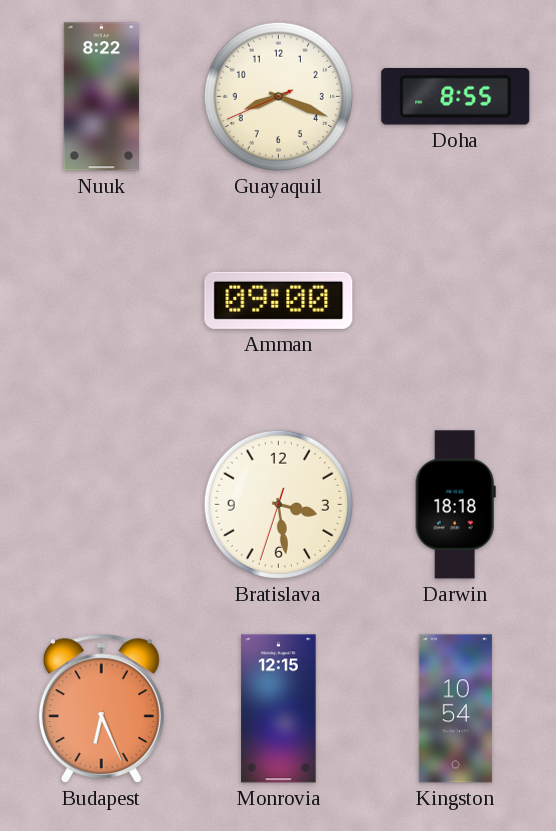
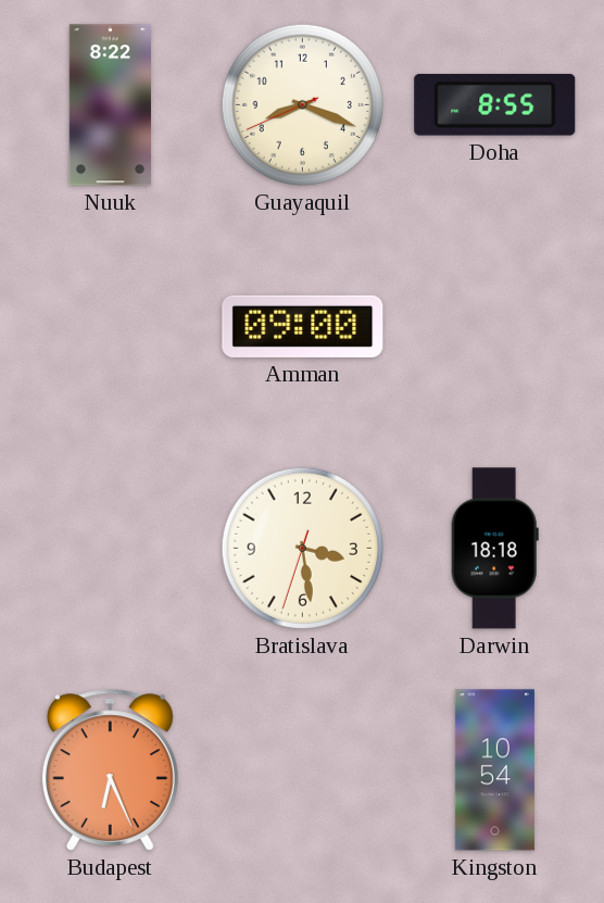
Monrovia: 12:15 -> none (279, 709)
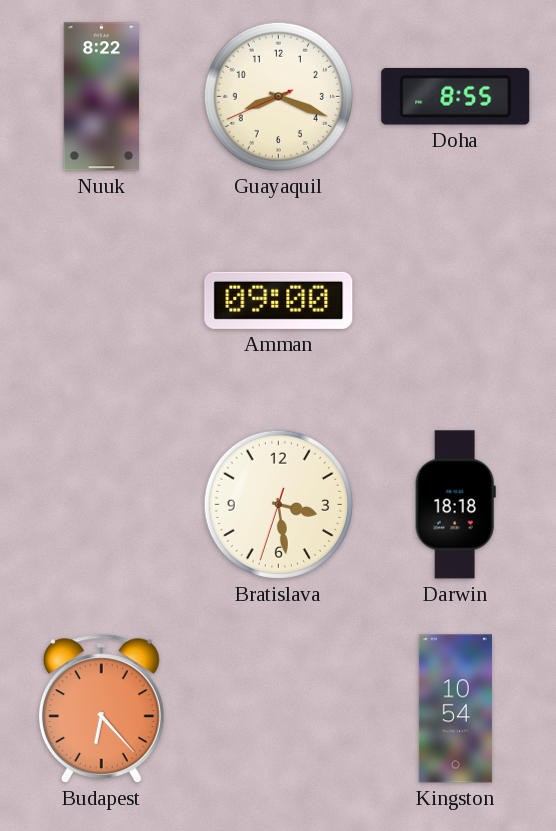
Budapest: 6:26 -> 6:23 (101, 708)
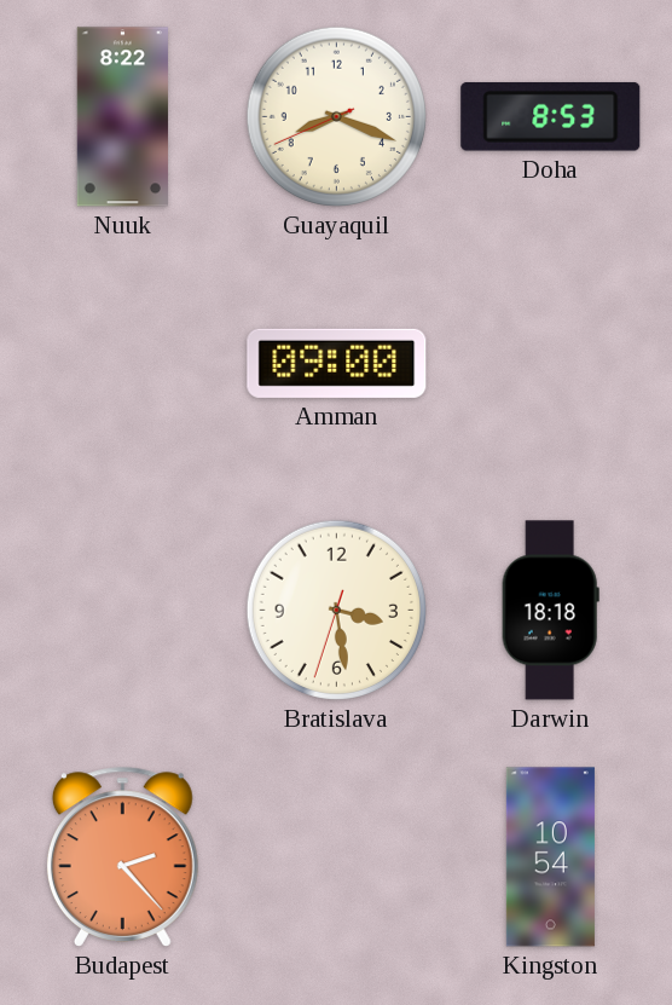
Doha: 8:55 -> 8:53 (551, 116)
Budapest: 6:23 -> 2:23 (122, 856)
